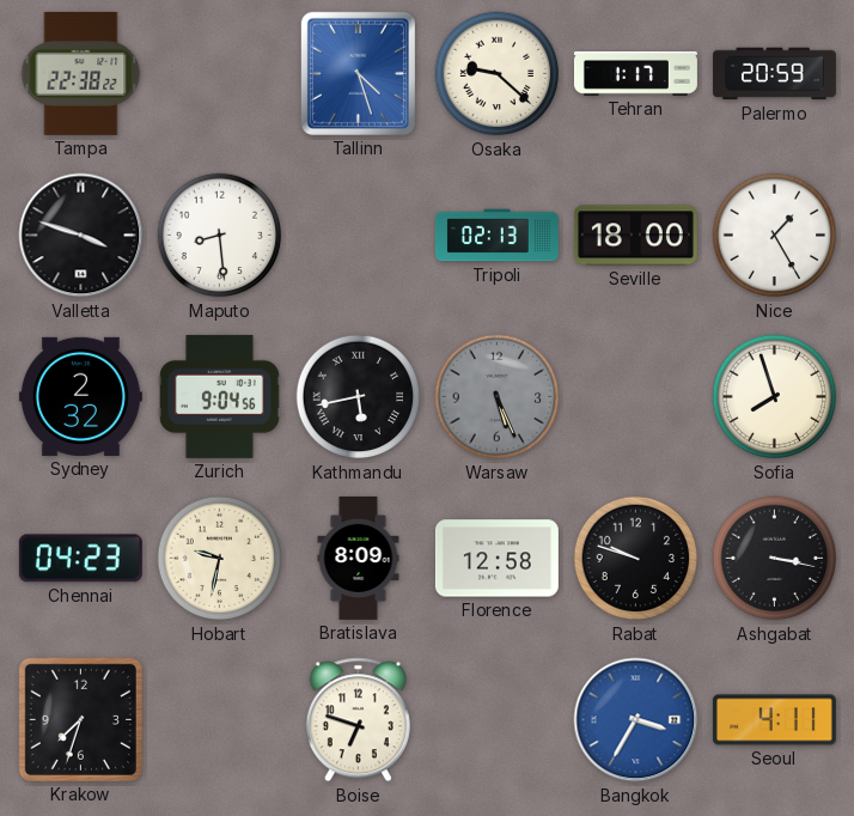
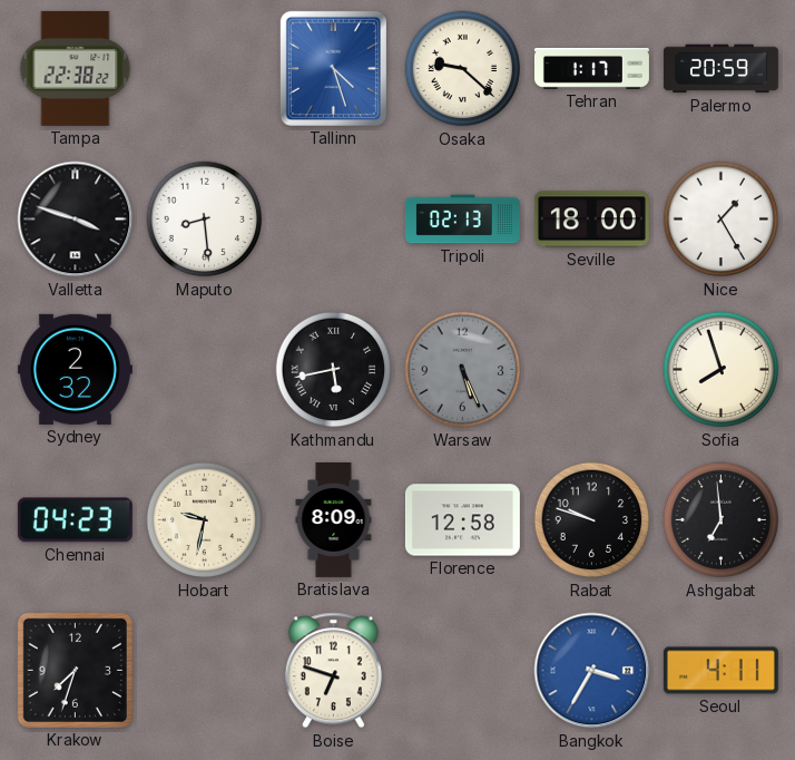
Zurich: 9:04 -> none (219, 396)
Ashgabat: 3:17 -> 6:59 (722, 520)
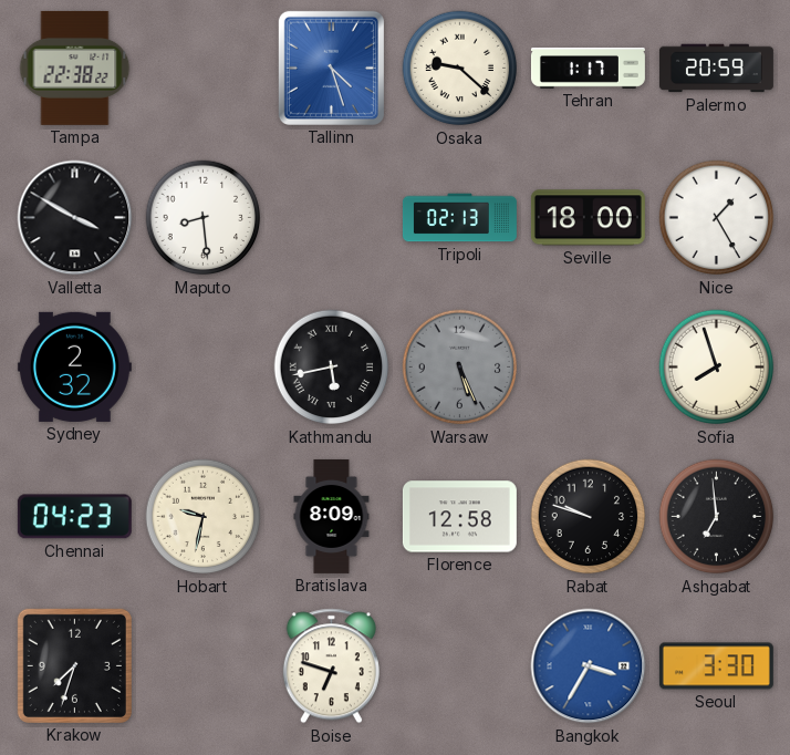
Valletta: 3:48 -> 3:50 (75, 218)
Seoul: 4:11 -> 3:30 (716, 666)
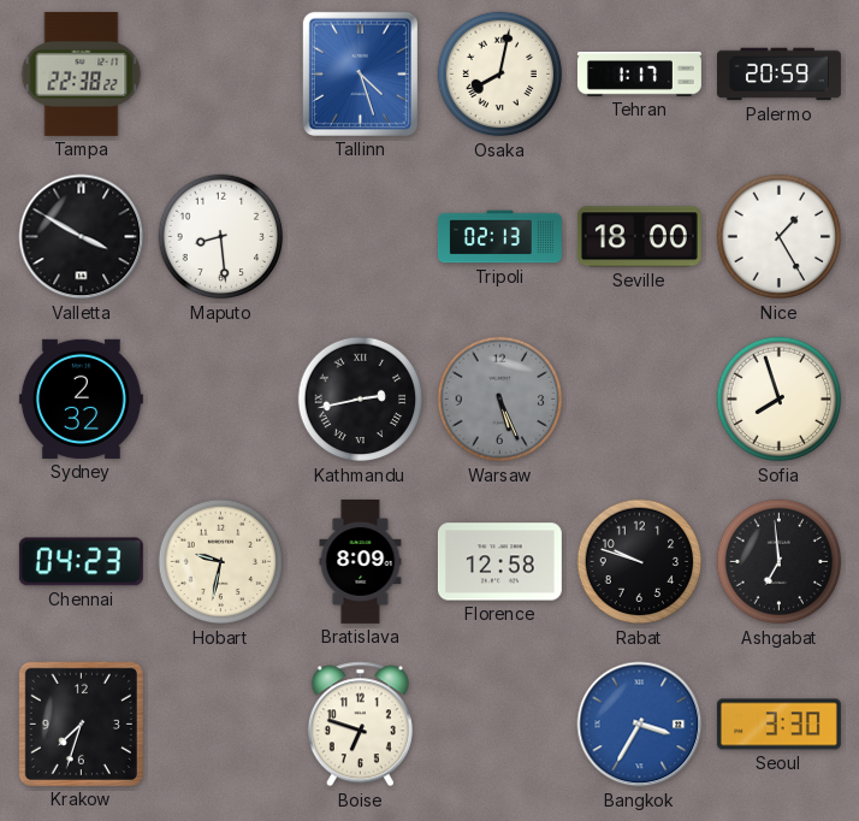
Osaka: 9:22 -> 8:02 (500, 75)
Kathmandu: 5:43 -> 2:43 (361, 400)
